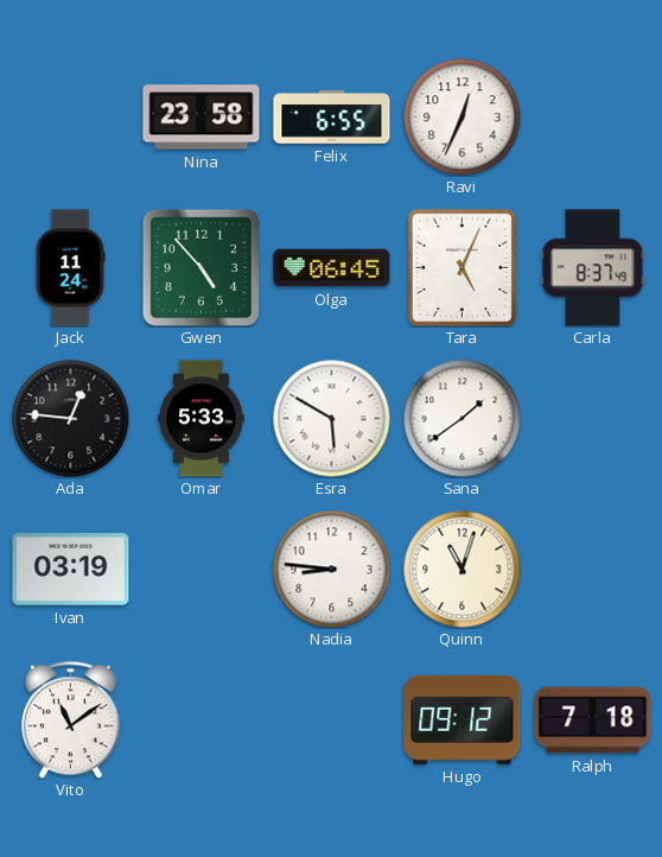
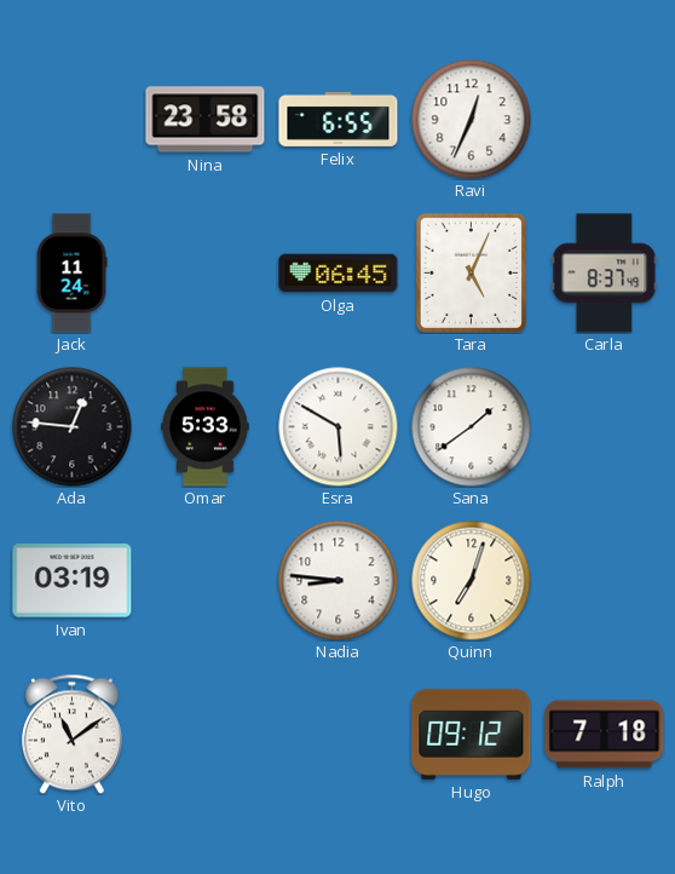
Gwen: 4:53 -> none (200, 267)
Quinn: 11:03 -> 7:03 (472, 581)
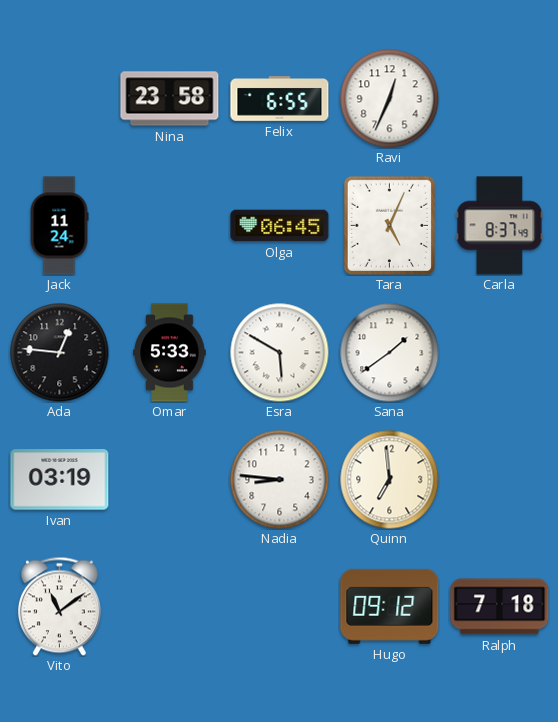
Quinn: 7:03 -> 6:59 (390, 480)
